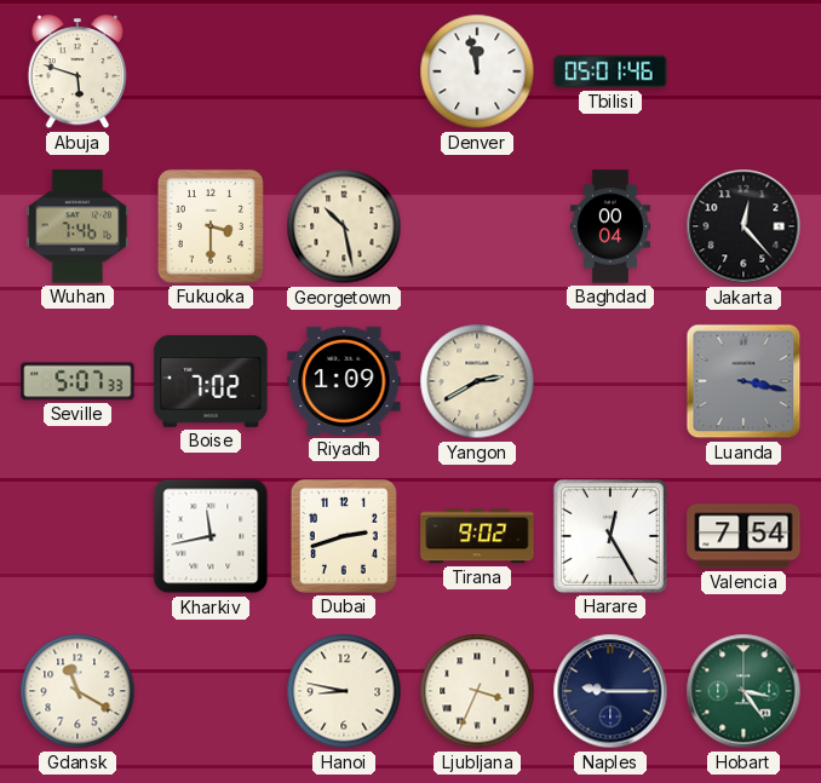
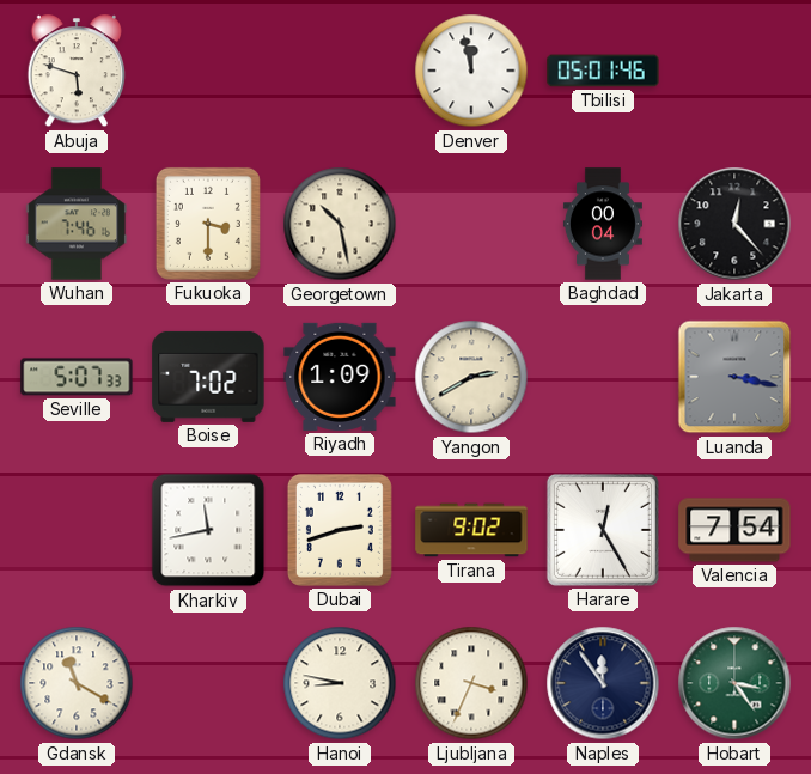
Naples: 9:15 -> 11:54 (603, 683)
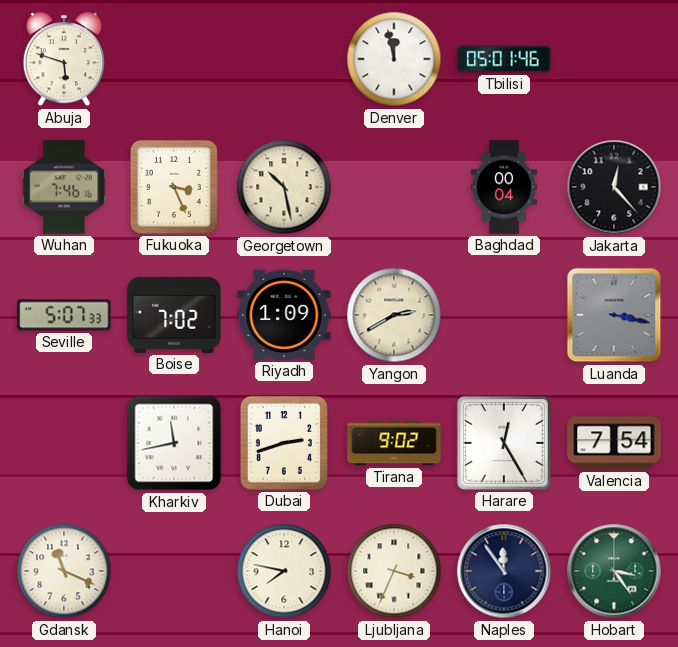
Fukuoka: 3:30 -> 3:26 (174, 187)
Gdansk: 11:20 -> 11:19 (64, 571)
Hanoi: 8:47 -> 7:47 (284, 571)
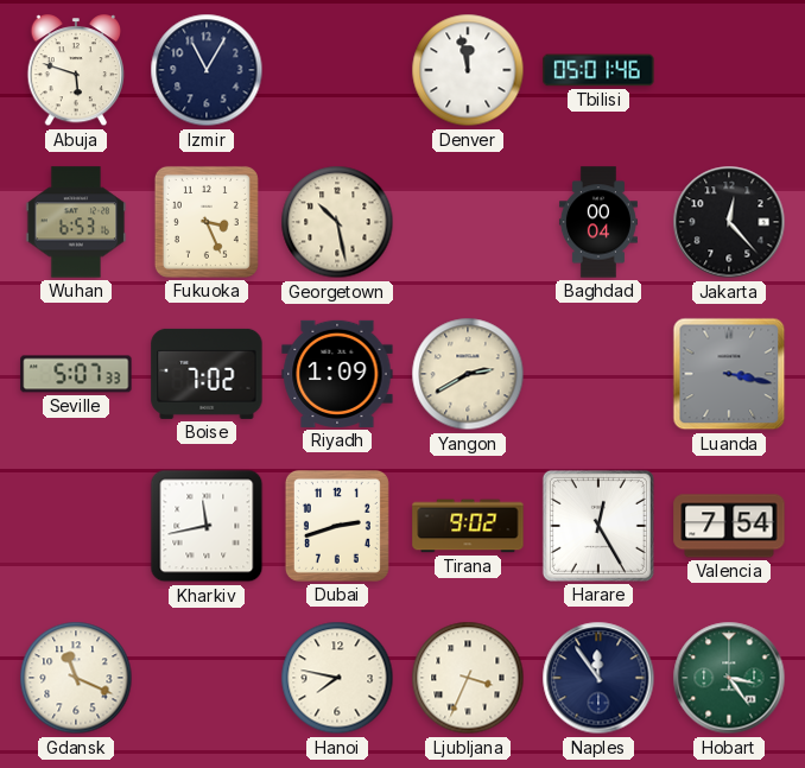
Izmir: none -> 11:05 (207, 70)
Wuhan: 7:46 -> 6:53 (76, 222)
